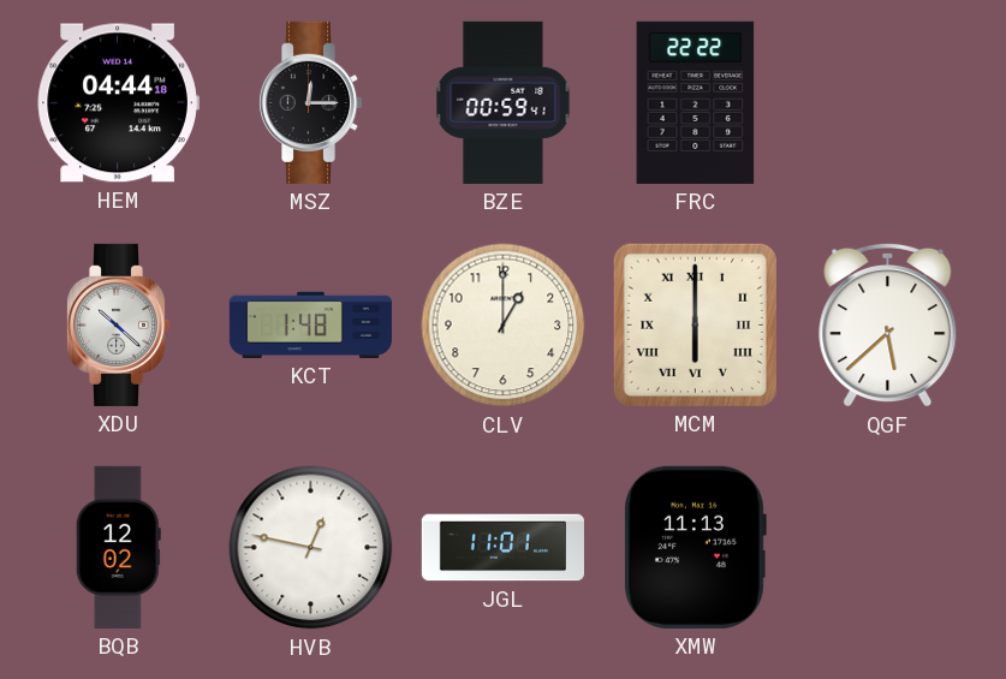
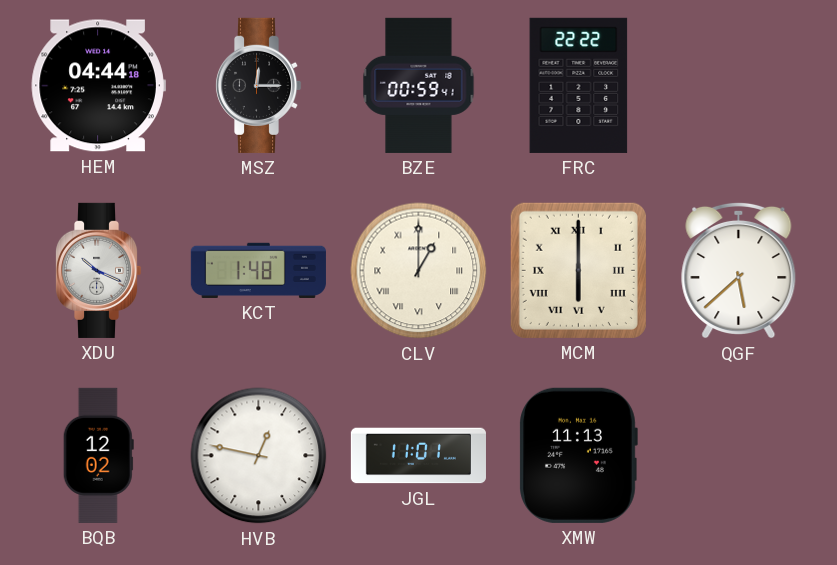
XDU: 10:22 -> 10:19 (98, 270)
CLV numerals: Arabic -> Roman (419, 271)
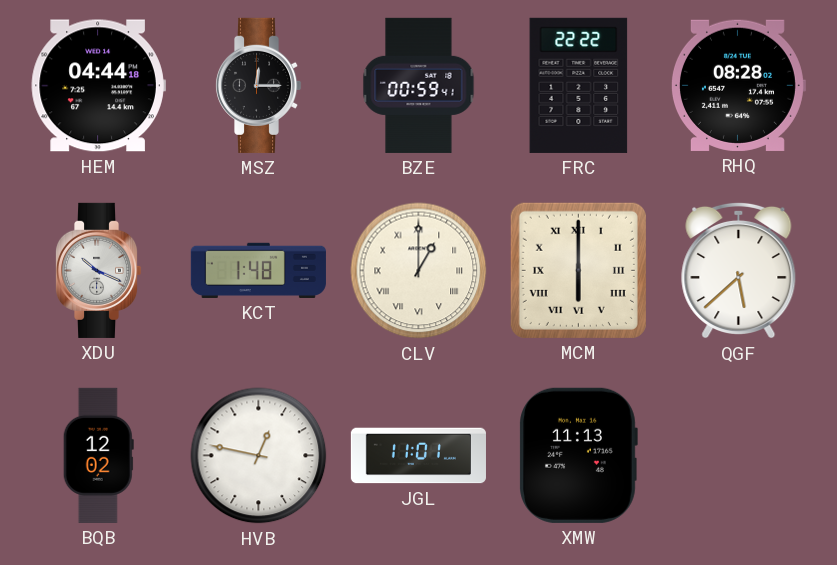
RHQ: none -> 08:28 (738, 85)
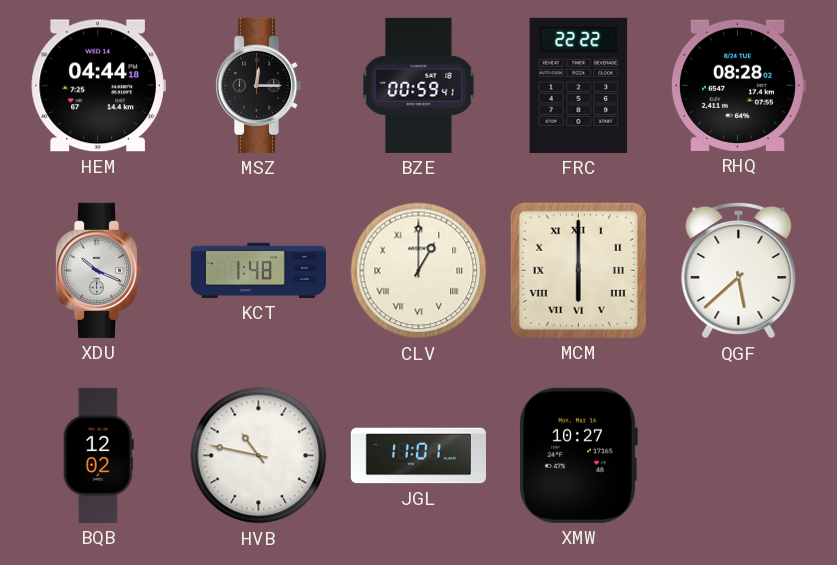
HVB: 12:47 -> 10:47 (259, 456)
XMW: 11:13 -> 10:27 (578, 455)
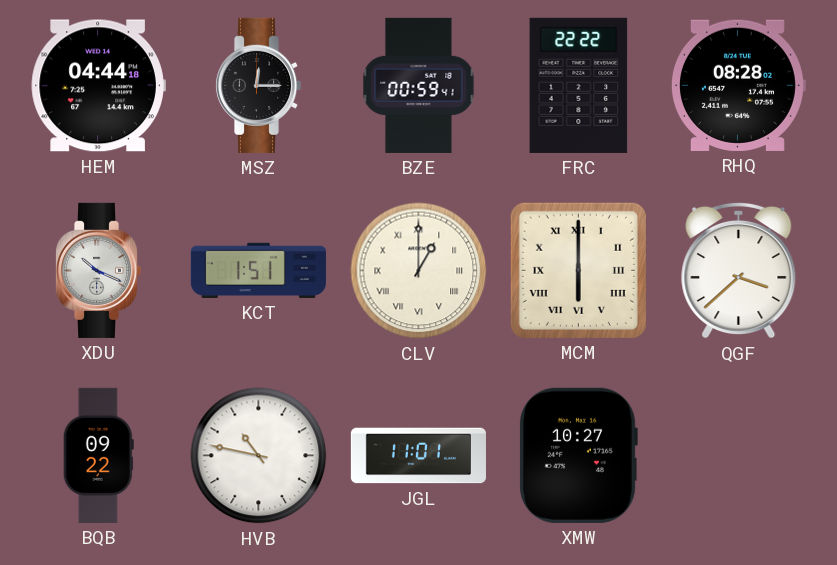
KCT: 1:48 -> 1:51 (258, 270)
QGF: 5:38 -> 3:38 (739, 270)
BQB: 12:02 -> 09:22 (98, 455)
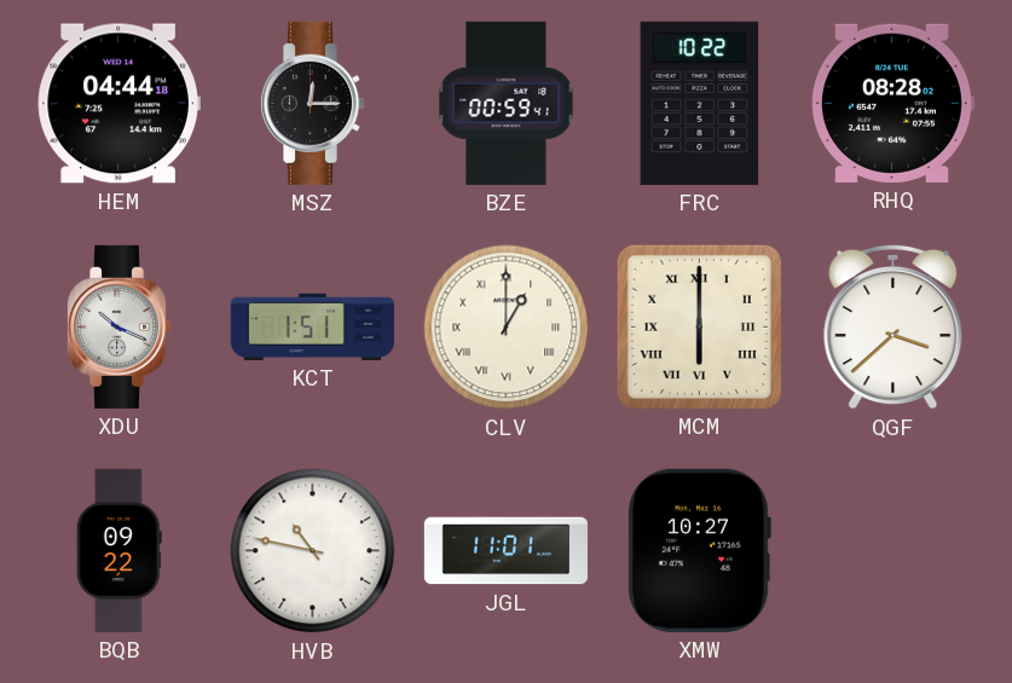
FRC: 22:22 -> 10:22 (700, 103)
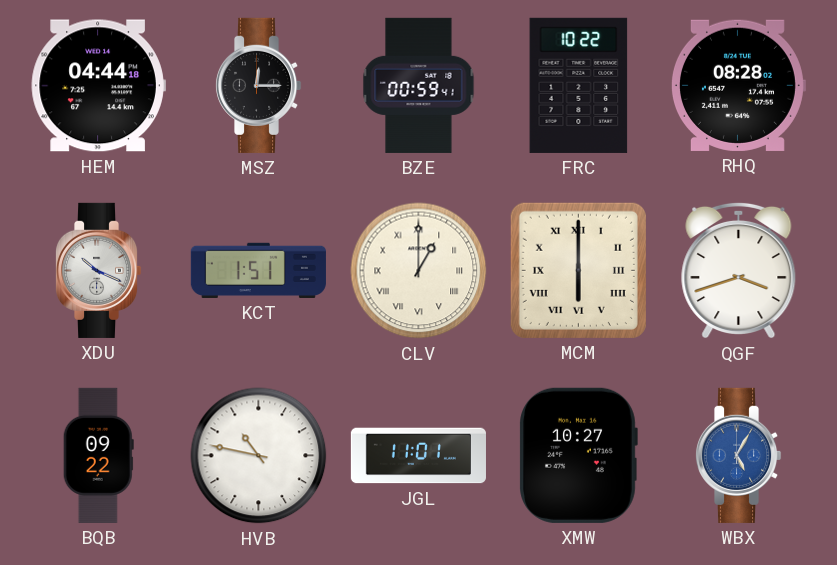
QGF: 3:38 -> 3:42 (739, 270)
WBX: none -> 5:05 (738, 455)
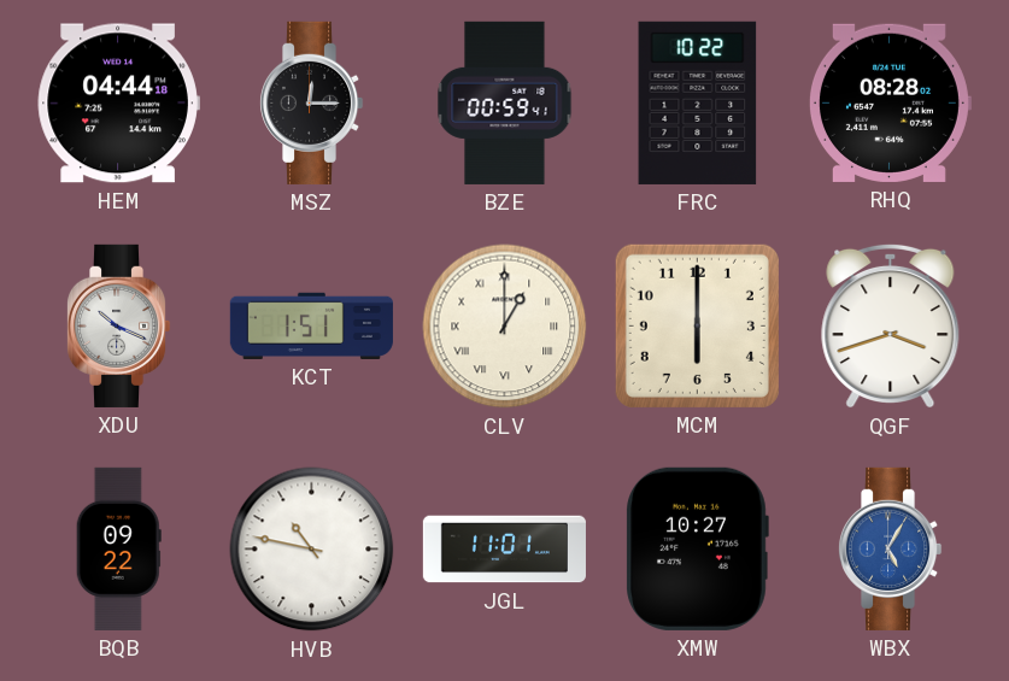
MCM numerals: Roman -> Arabic (697, 325)
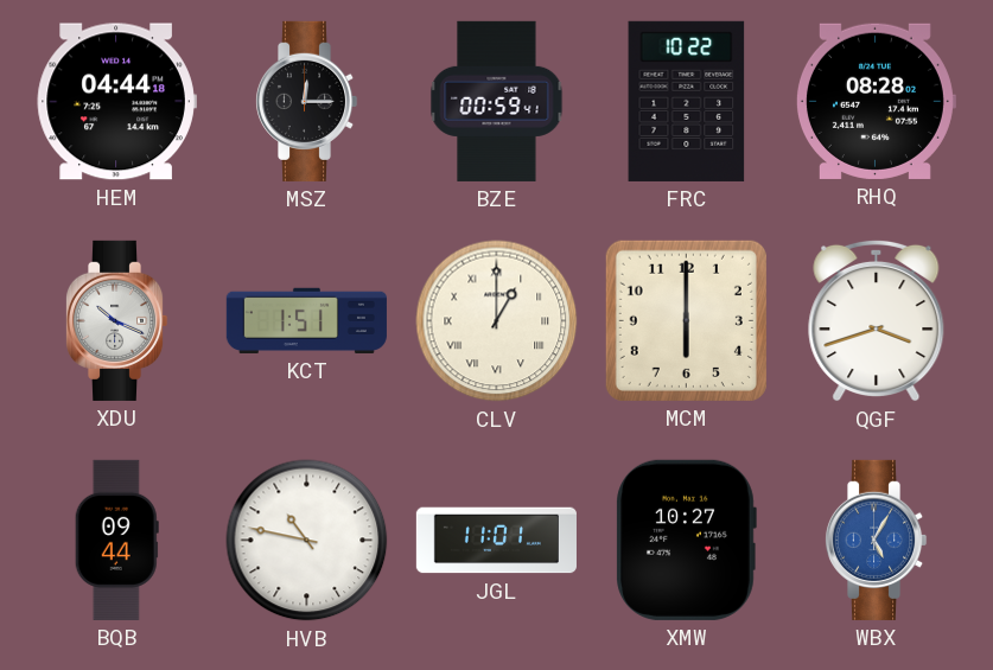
BQB: 09:22 -> 09:44 (116, 540)
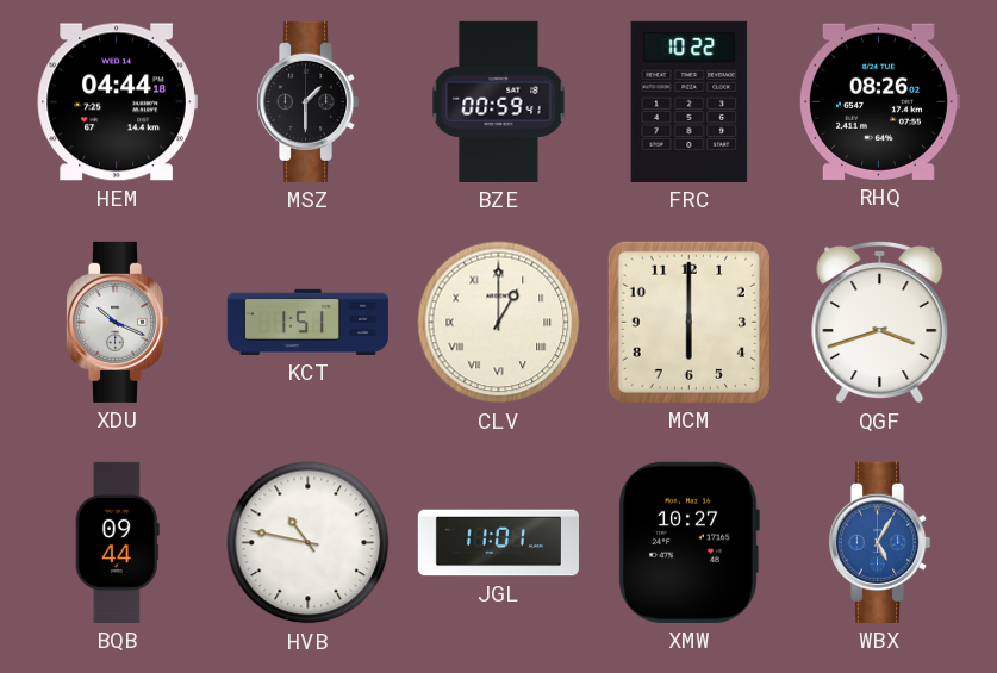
MSZ: 12:15 -> 1:30 (307, 101)
RHQ: 08:28 -> 08:26 (879, 101)
